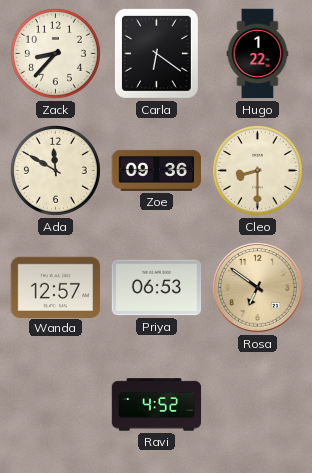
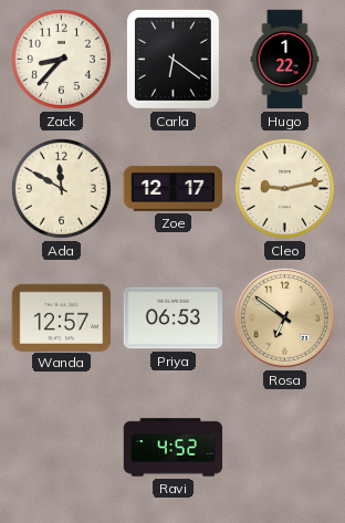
Zoe: 09:36 -> 12:17 (174, 188)
Cleo: 8:30 -> 9:13 (285, 189)
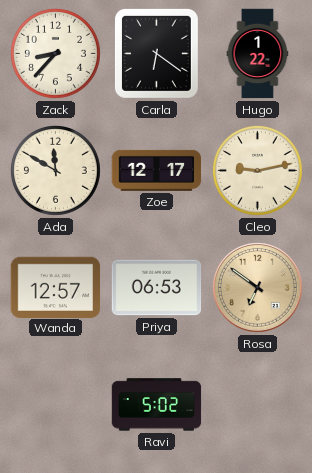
Ravi: 4:52 -> 5:02 (157, 405)
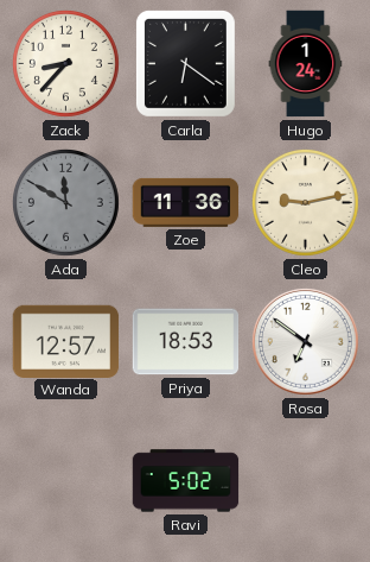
Hugo: 1:22 -> 1:24 (306, 64)
Ada dial: cream -> grey (66, 203)
Zoe: 12:17 -> 11:36 (186, 202)
Priya: 06:53 -> 18:53 (186, 342)
Rosa dial: champagne -> white (305, 341)
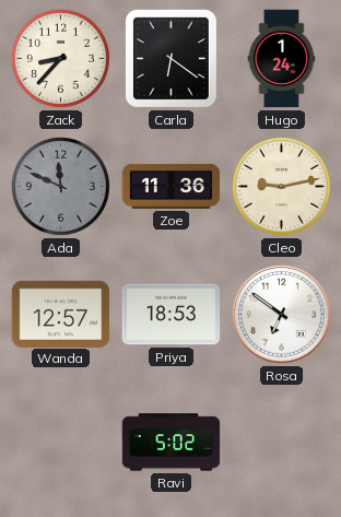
Ada: 11:50 -> 11:49 (61, 187)
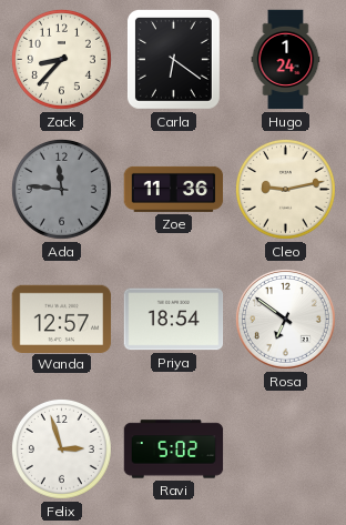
Ada: 11:49 -> 11:46 (62, 190)
Priya: 18:53 -> 18:54 (174, 320)
Felix: none -> 2:57 (62, 450)
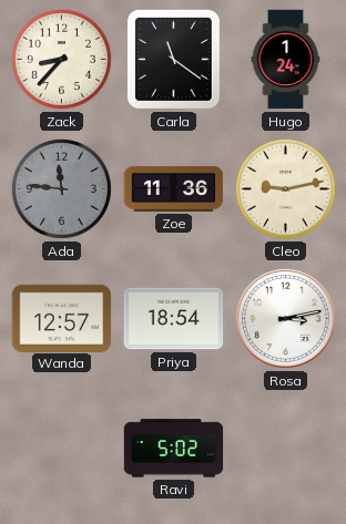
Carla: 6:21 -> 11:21 (173, 59)
Rosa: 6:51 -> 3:13 (285, 318)
Felix: 2:57 -> none (62, 450)
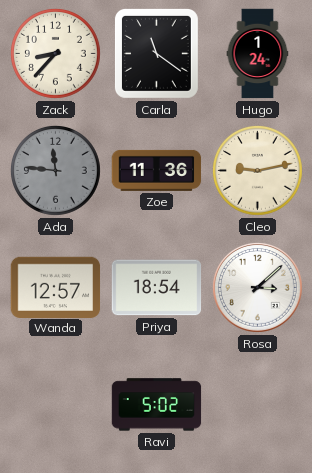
Rosa: 3:13 -> 3:08 (257, 287)
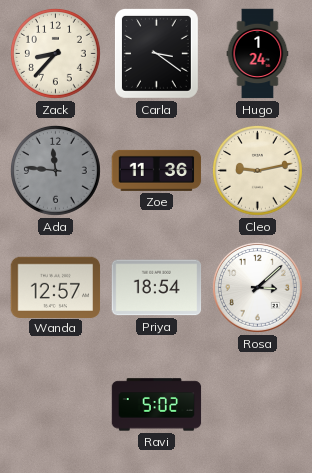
Carla: 11:21 -> 3:21 (156, 53)
